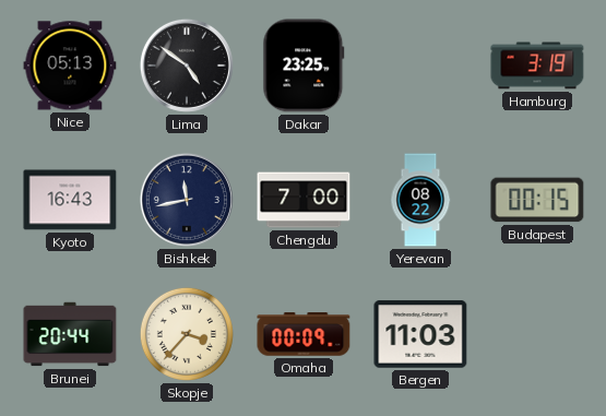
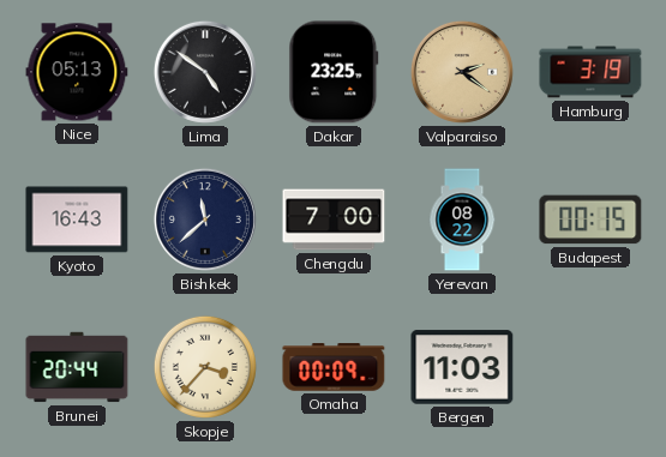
Valparaiso: none -> 2:21 (462, 72)
Bishkek: 11:43 -> 11:38 (205, 220)
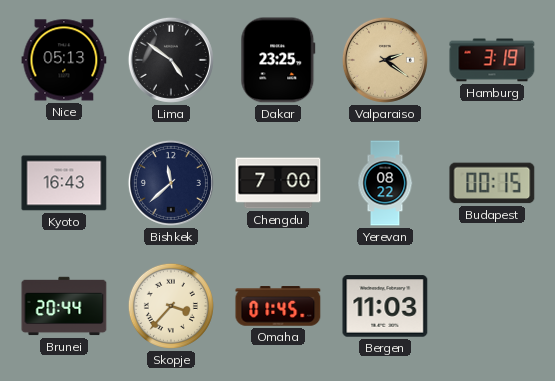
Omaha: 00:09 -> 01:45 (278, 306)
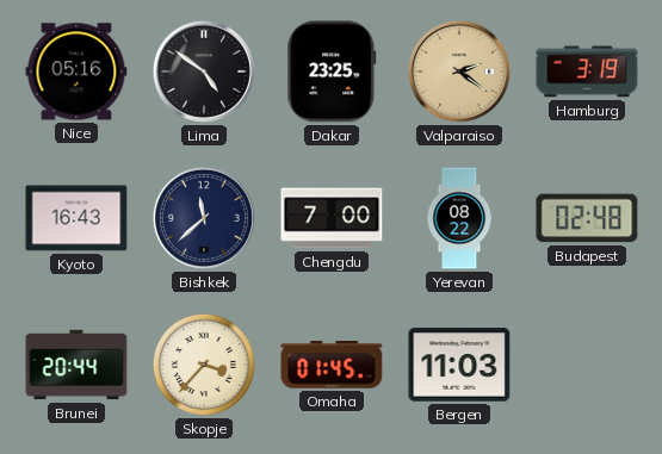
Nice: 05:13 -> 05:16 (76, 71)
Budapest: 00:15 -> 02:48 (587, 218)
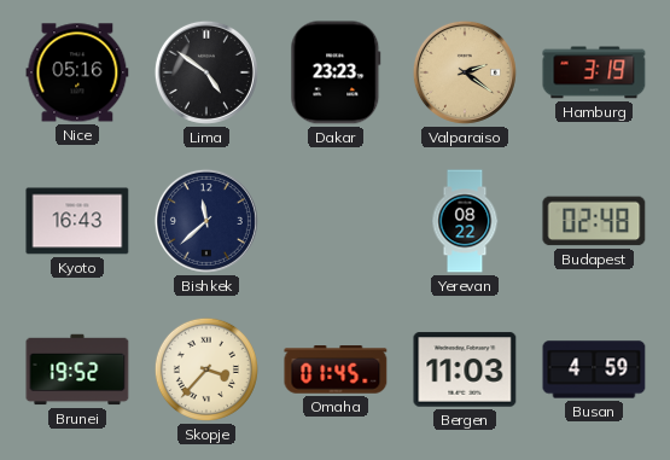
Dakar: 23:25 -> 23:23 (336, 72)
Chengdu: 7:00 -> none (332, 218)
Brunei: 20:44 -> 19:52 (77, 369)
Busan: none -> 4:59 (594, 369)
